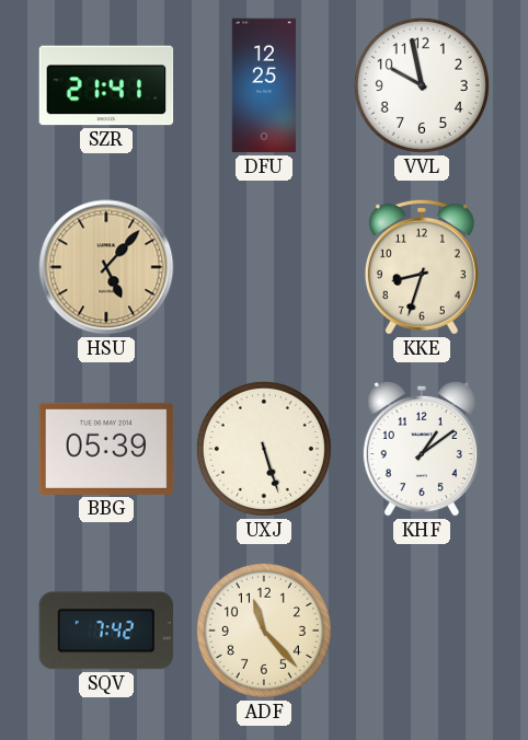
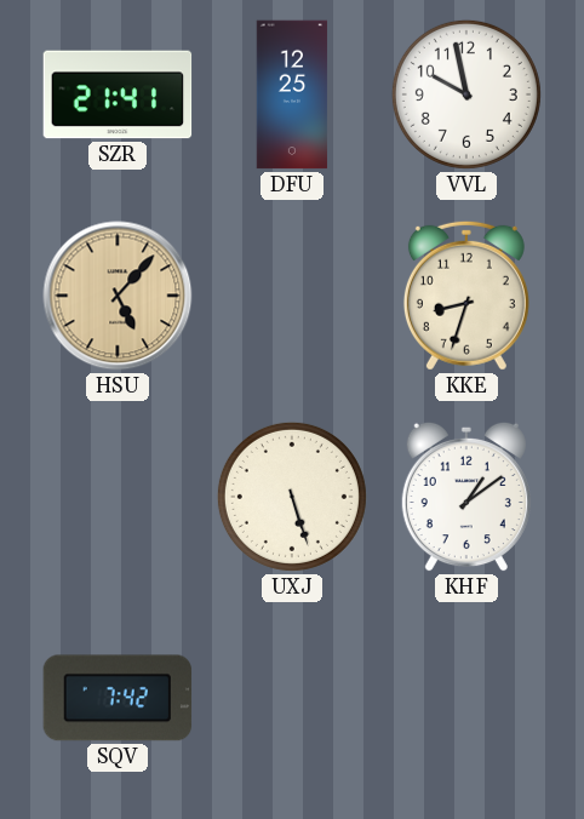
BBG: 05:39 -> none (106, 449)
ADF: 11:23 -> none (264, 631)
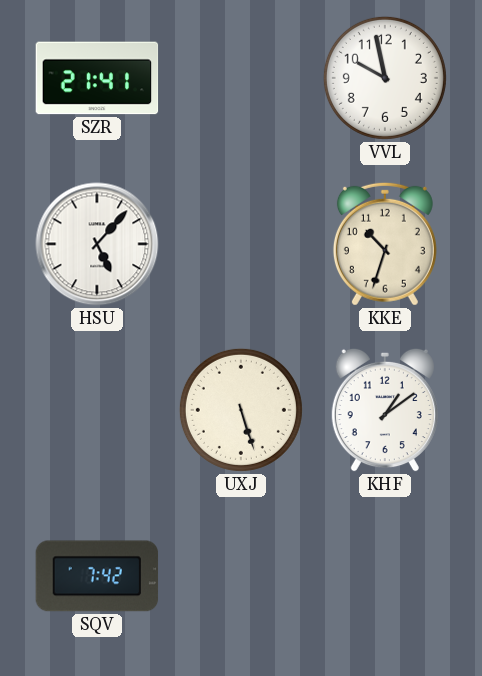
DFU: 12:25 -> none (292, 94)
HSU dial: champagne -> white (97, 244)
KKE: 8:33 -> 10:33 (385, 244)
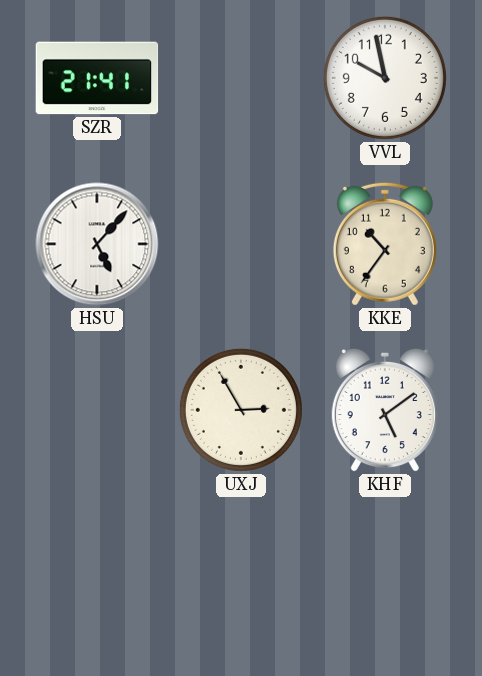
KKE: 10:33 -> 10:36 (385, 244)
UXJ: 5:27 -> 2:55 (241, 410)
KHF: 1:09 -> 5:09 (385, 410)
SQV: 7:42 -> none (97, 576)
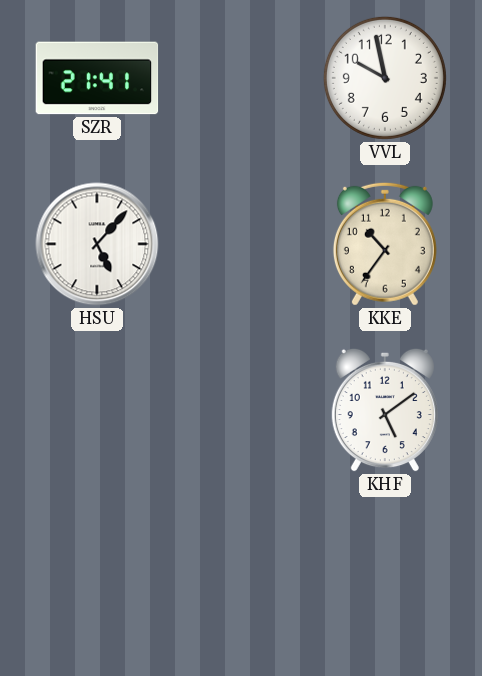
UXJ: 2:55 -> none (241, 410)
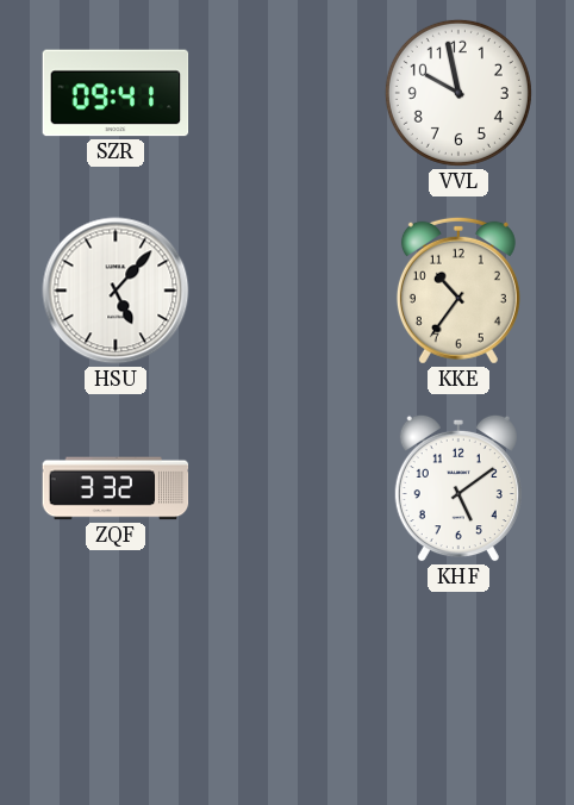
SZR: 21:41 -> 09:41 (116, 93)
ZQF: none -> 3:32 (116, 488)
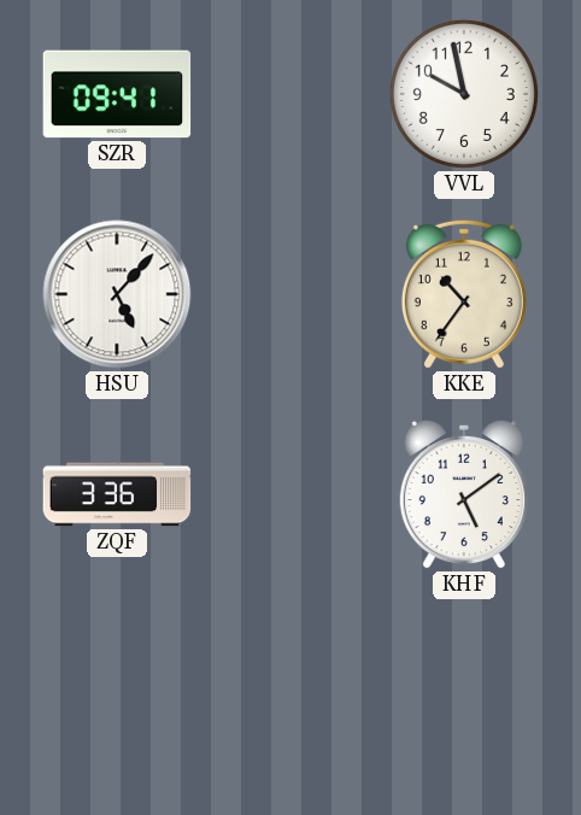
ZQF: 3:32 -> 3:36 (117, 494)
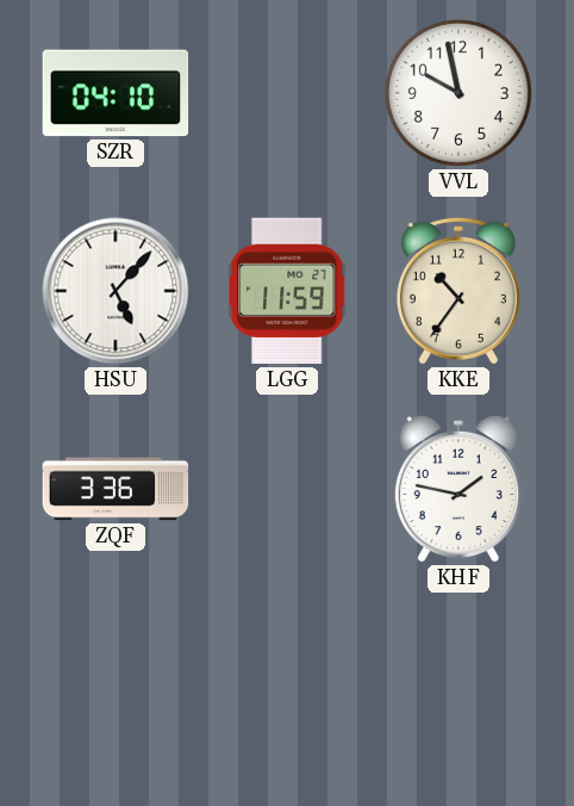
SZR: 09:41 -> 04:10 (116, 93)
LGG: none -> 11:59 (288, 291)
KHF: 5:09 -> 1:47 (458, 489)
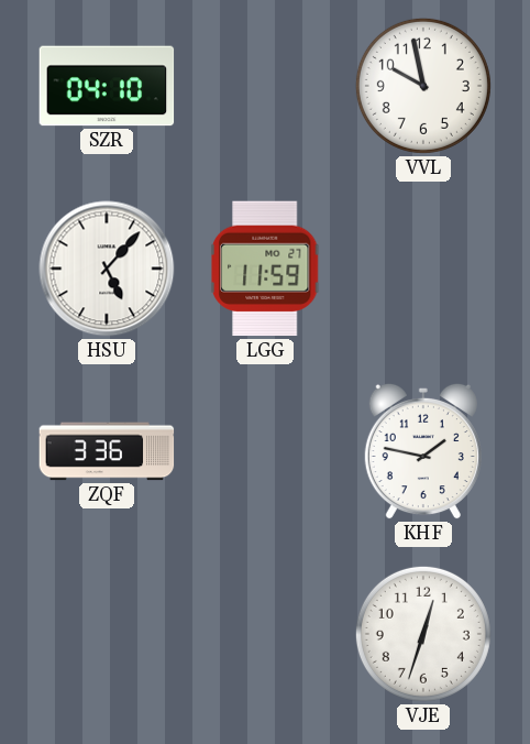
KKE: 10:36 -> none (458, 291)
VJE: none -> 12:33 (423, 634)
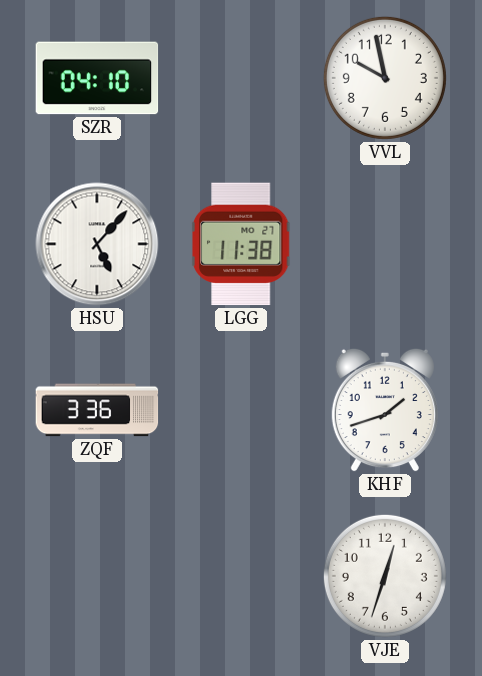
LGG: 11:59 -> 11:38 (242, 244)
KHF: 1:47 -> 1:42 (385, 410)
